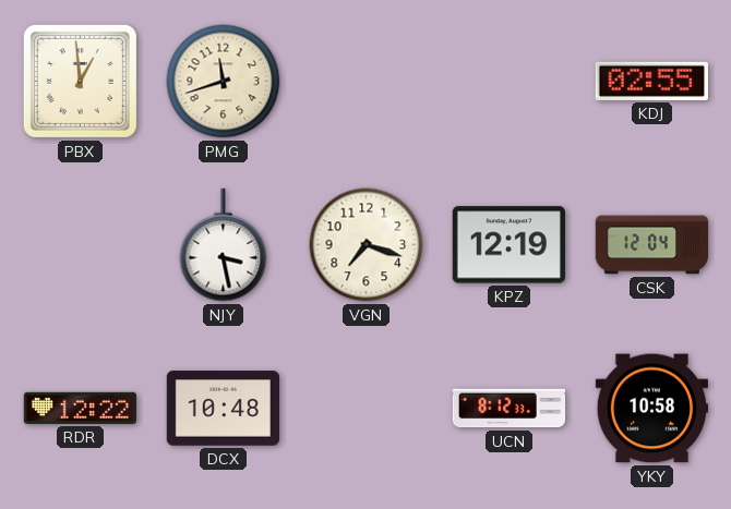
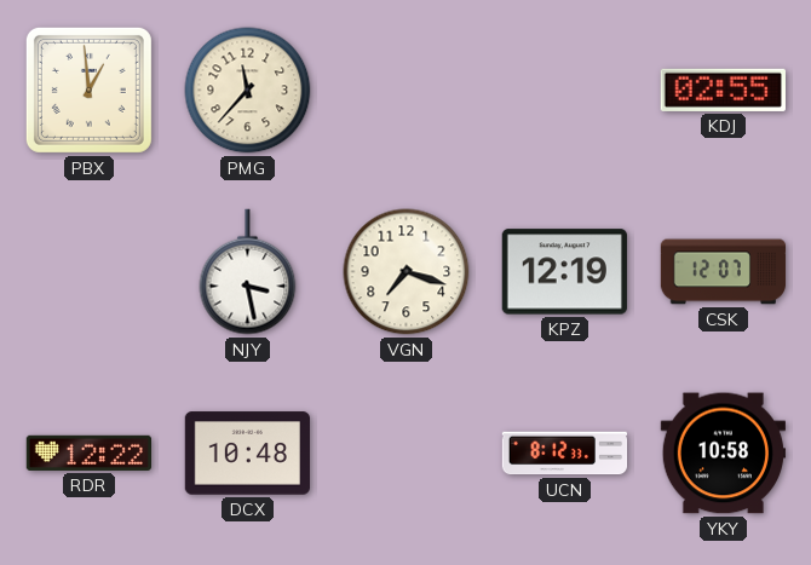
PMG: 11:42 -> 11:37 (248, 91)
CSK: 12:04 -> 12:07 (724, 272)
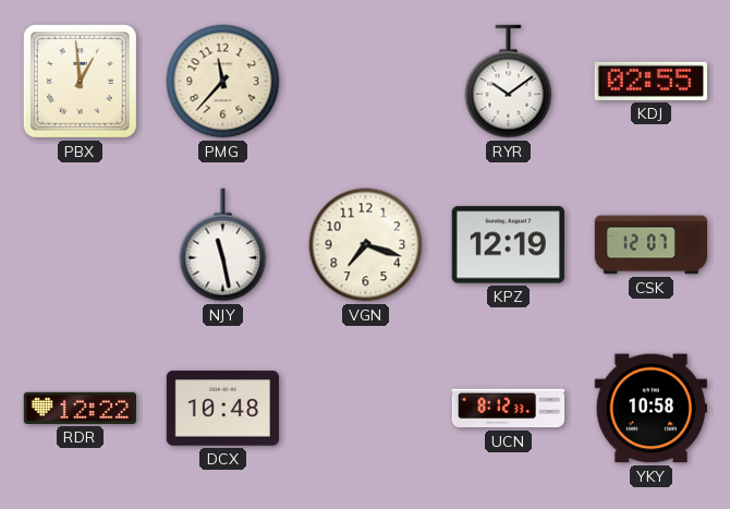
RYR: none -> 10:09 (509, 82)
NJY: 3:28 -> 11:28 (223, 245)
